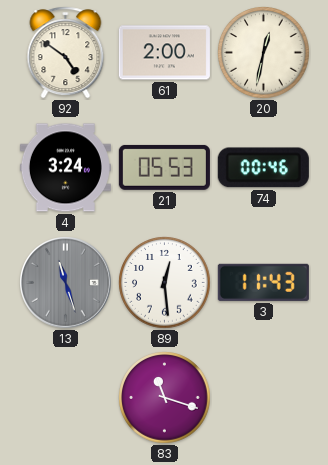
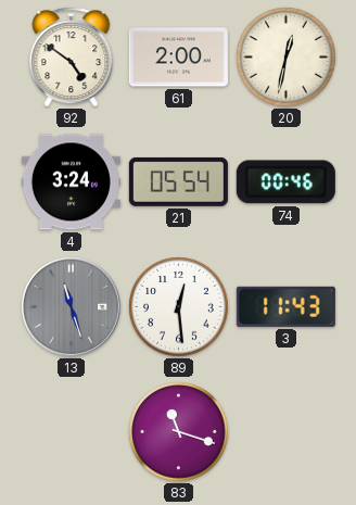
21: 05:53 -> 05:54 (178, 181)
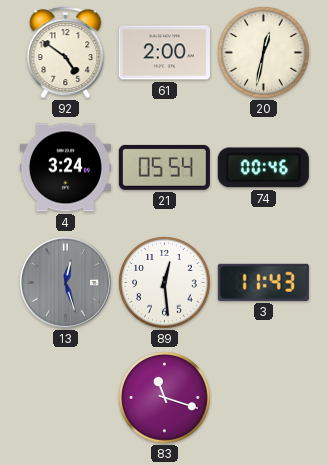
13: 11:27 -> 12:27 (66, 283)
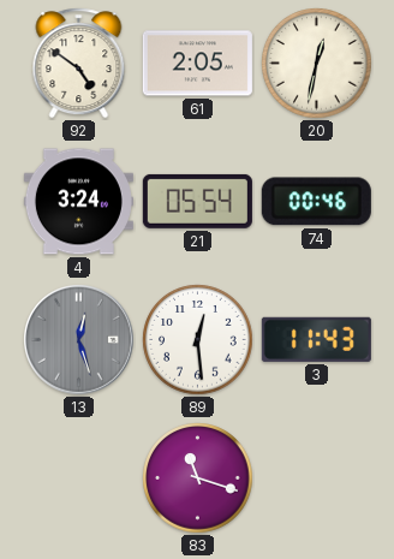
61: 2:00 -> 2:05 (197, 64)
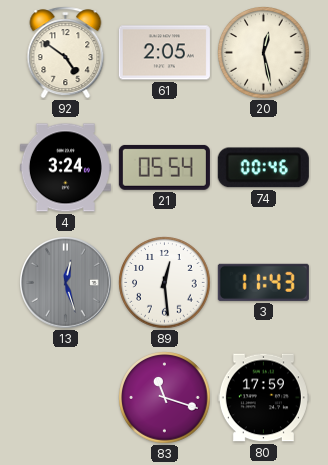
20: 12:32 -> 12:28 (264, 53)
80: none -> 17:59 (263, 398)
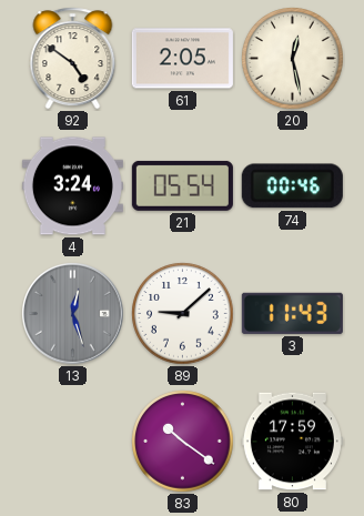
89: 12:29 -> 9:08 (183, 314)
83: 11:18 -> 10:21 (183, 442)
